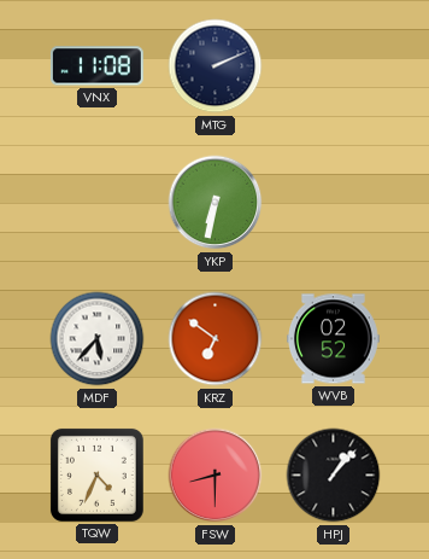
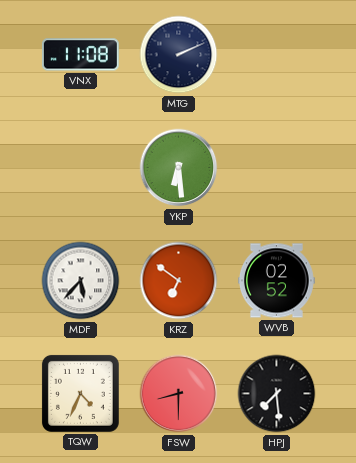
YKP: 6:32 -> 6:29 (179, 168)
HPJ: 1:07 -> 7:29 (277, 394)
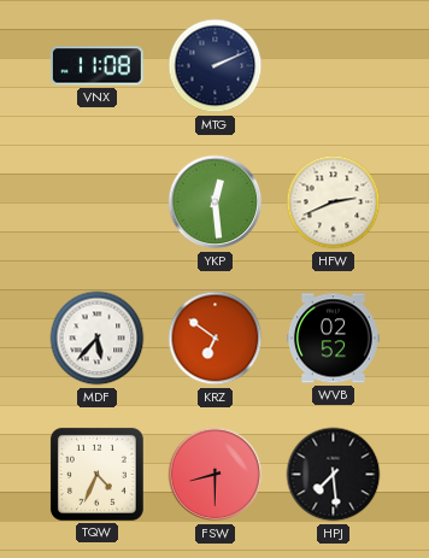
YKP: 6:29 -> 12:29 (216, 202)
HFW: none -> 2:41 (334, 202)
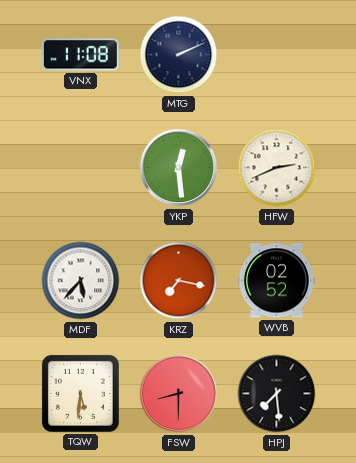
KRZ: 6:51 -> 7:17 (179, 281)
TQW: 4:34 -> 5:31 (80, 393)
